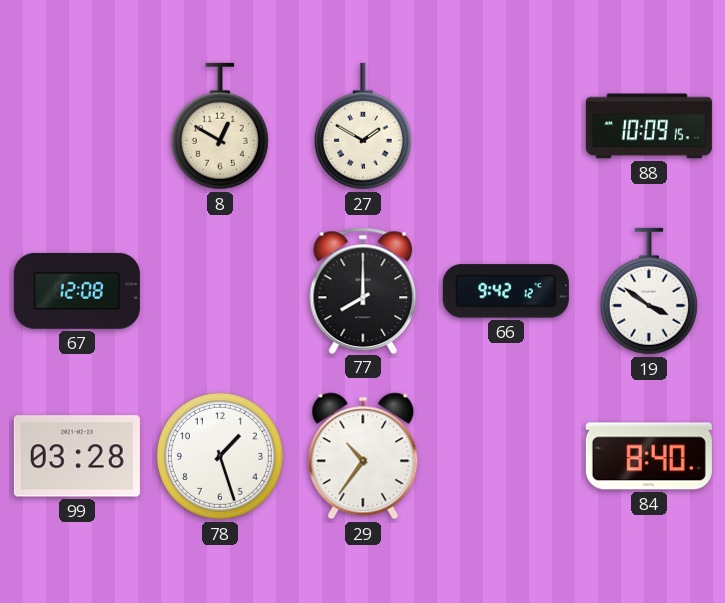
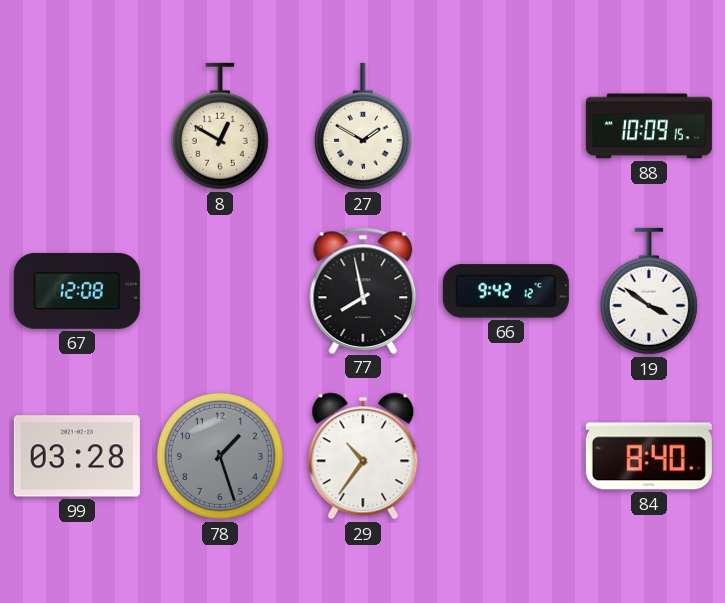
77: 8:00 -> 7:58 (363, 290)
78 dial: white -> grey (220, 456)
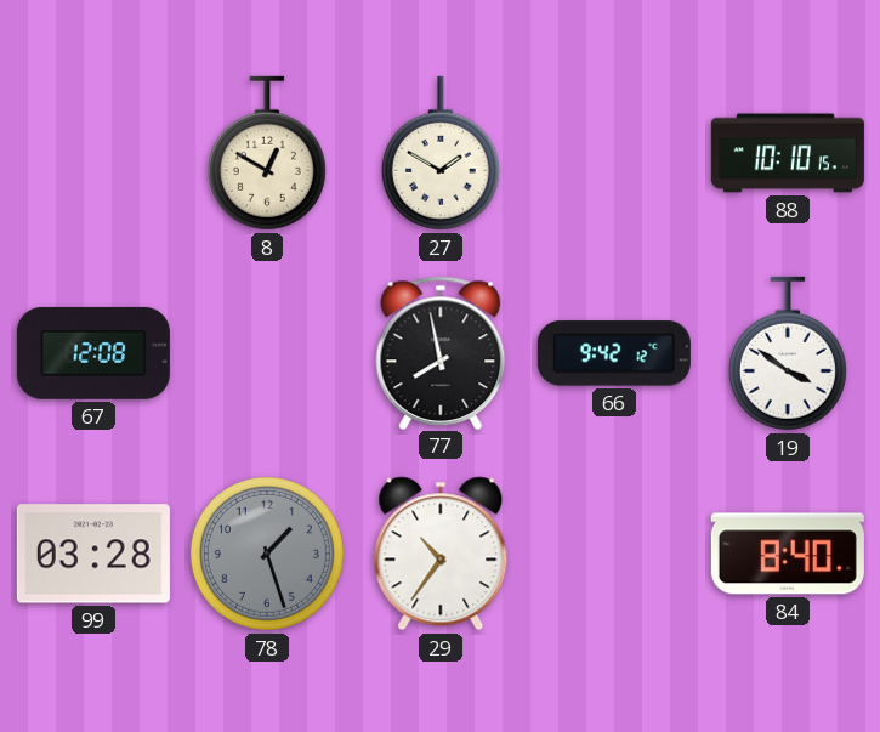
88: 10:09 -> 10:10 (788, 153)
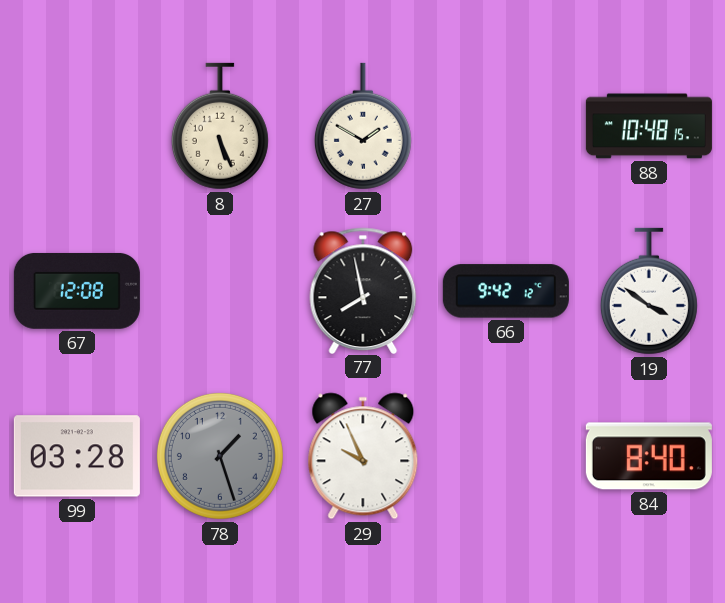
8: 12:50 -> 5:26 (220, 126)
88: 10:10 -> 10:48 (649, 126)
29: 10:36 -> 9:56 (363, 456)
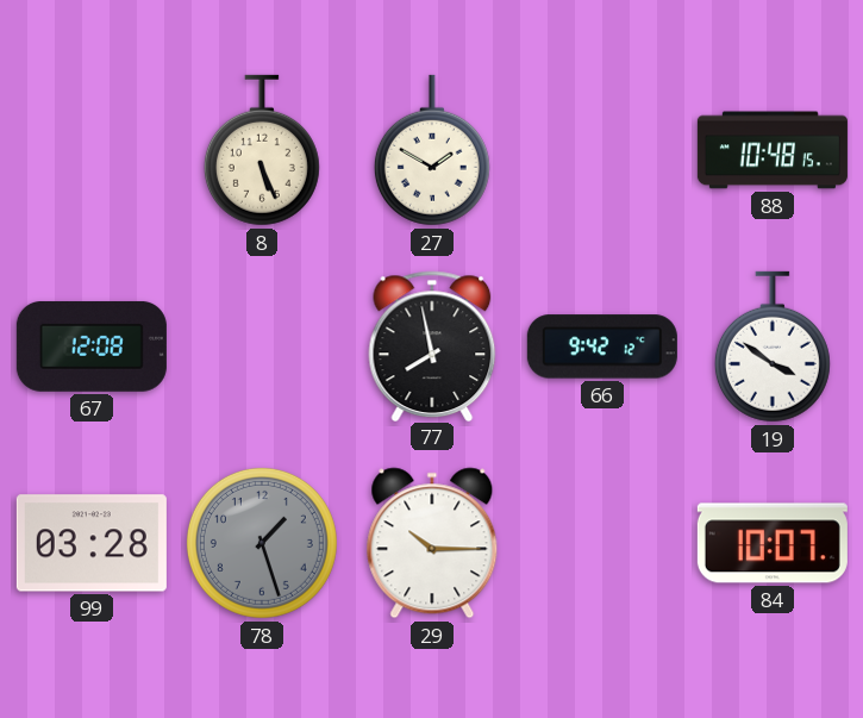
29: 9:56 -> 10:15 (432, 543)
84: 8:40 -> 10:07 (773, 543)
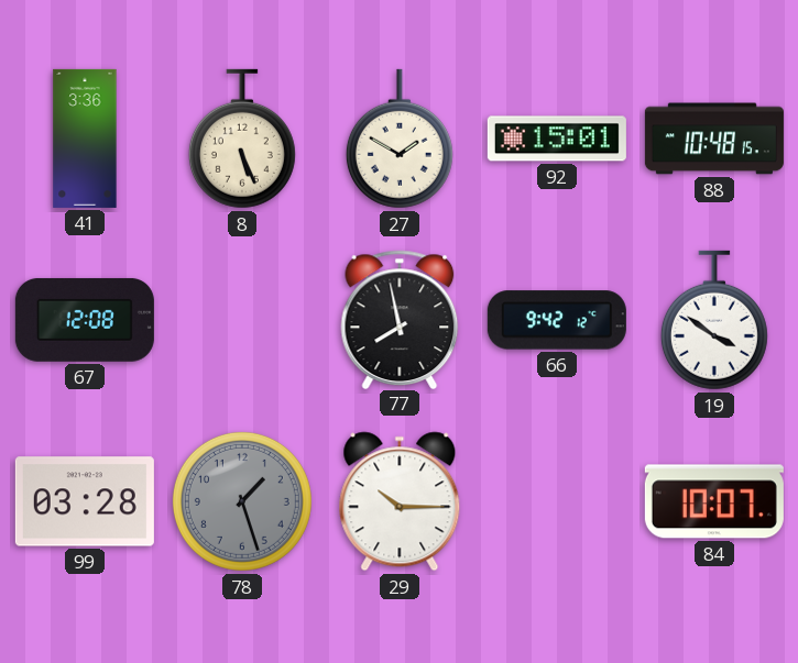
41: none -> 3:36 (85, 139)
92: none -> 15:01 (557, 139)
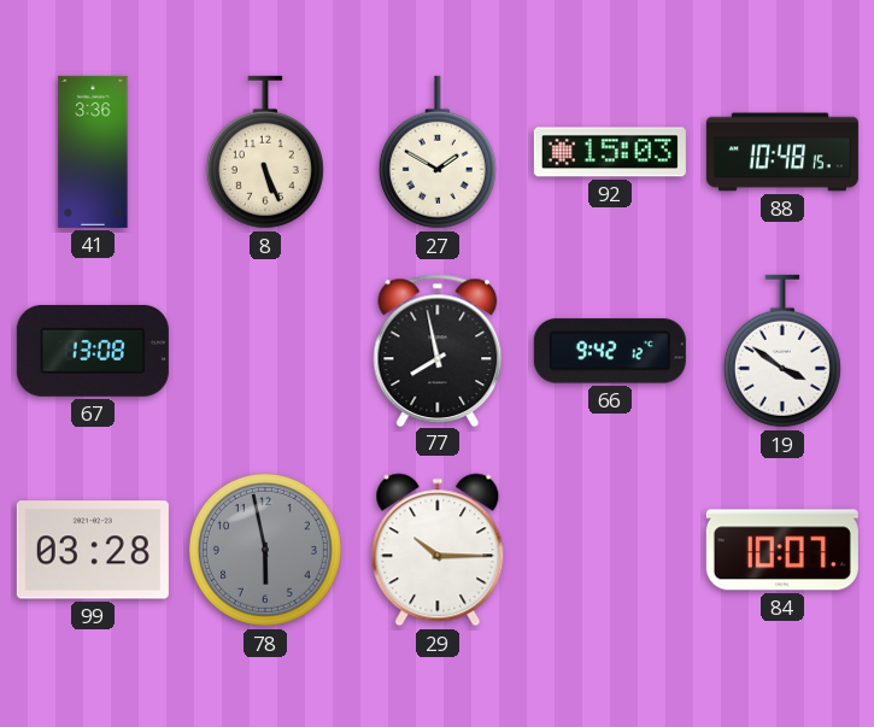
92: 15:01 -> 15:03 (610, 152)
67: 12:08 -> 13:08 (93, 351)
78: 1:27 -> 5:58 (265, 550)
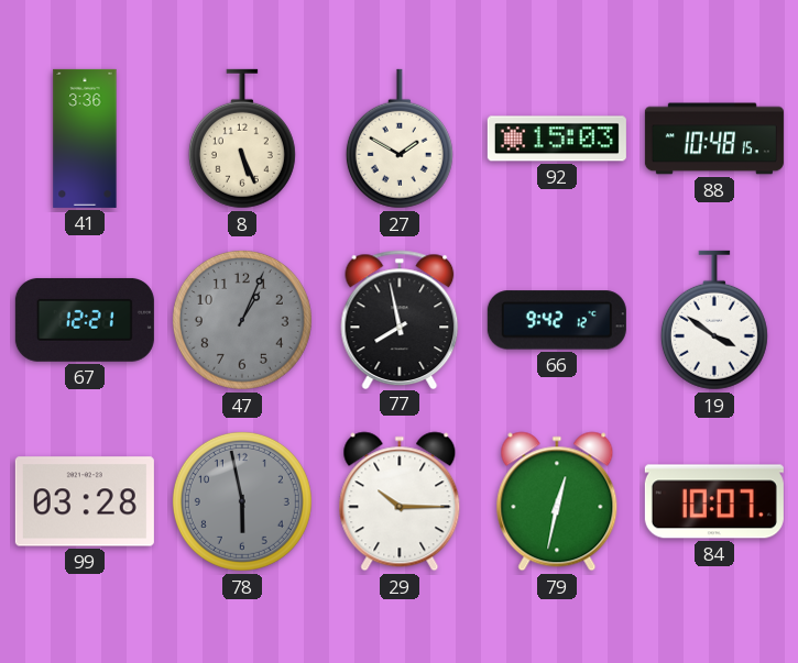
67: 13:08 -> 12:21 (85, 320)
47: none -> 1:04 (242, 320)
79: none -> 12:32 (557, 501)
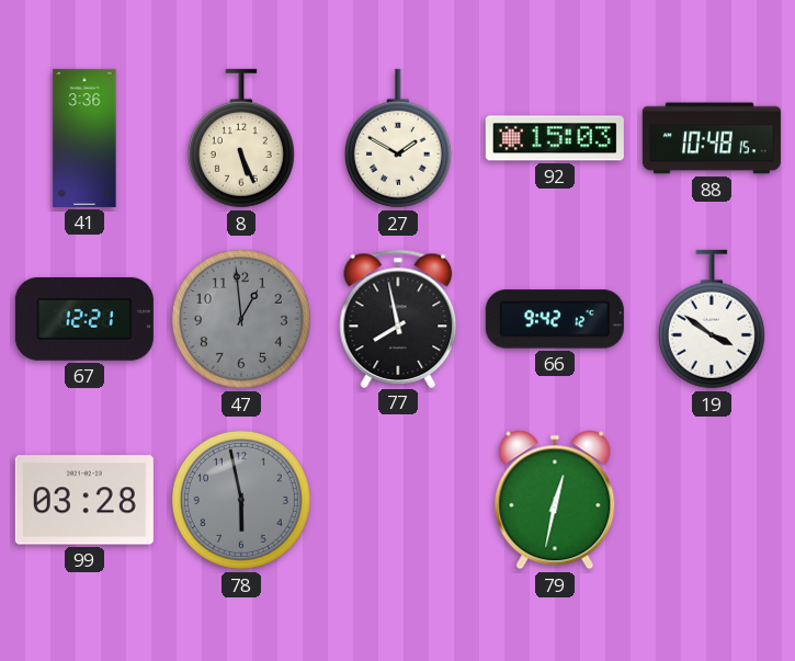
47: 1:04 -> 12:59 (241, 319)
29: 10:15 -> none (400, 501)
84: 10:07 -> none (714, 501)
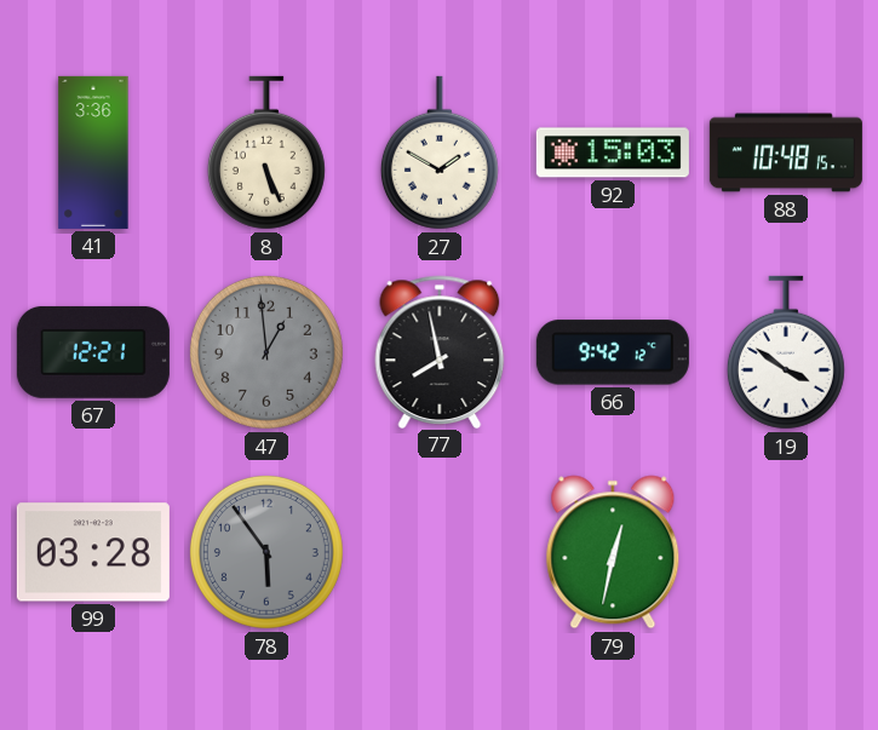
78: 5:58 -> 5:54 (266, 552)
